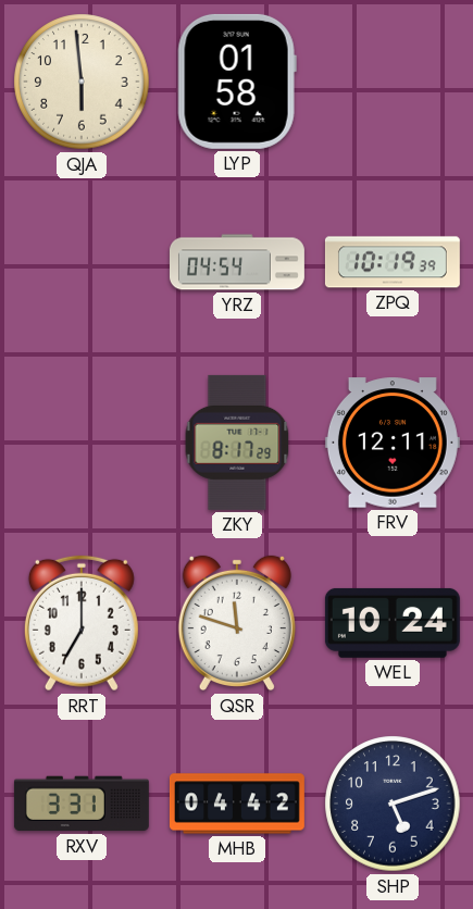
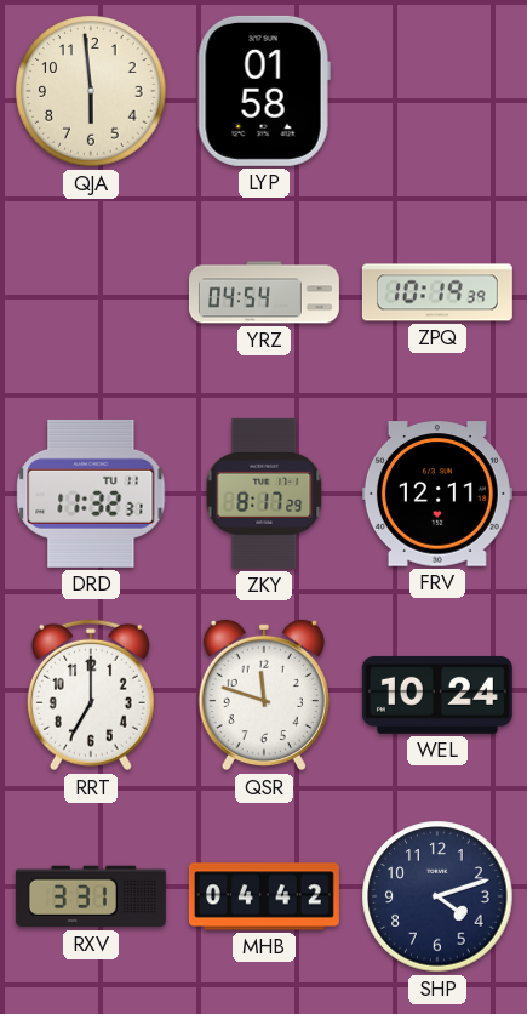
DRD: none -> 11:32 (91, 494)
SHP: 5:12 -> 4:12 (437, 896)
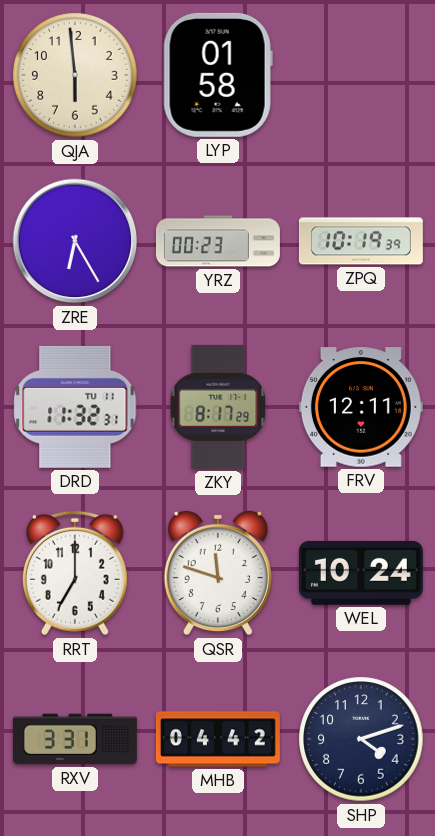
ZRE: none -> 6:25 (75, 241)
YRZ: 04:54 -> 00:23 (218, 241)
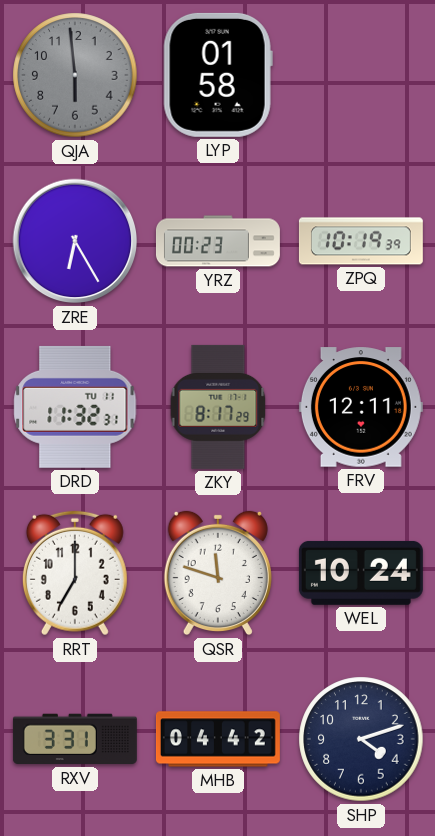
QJA dial: cream -> grey (75, 75)
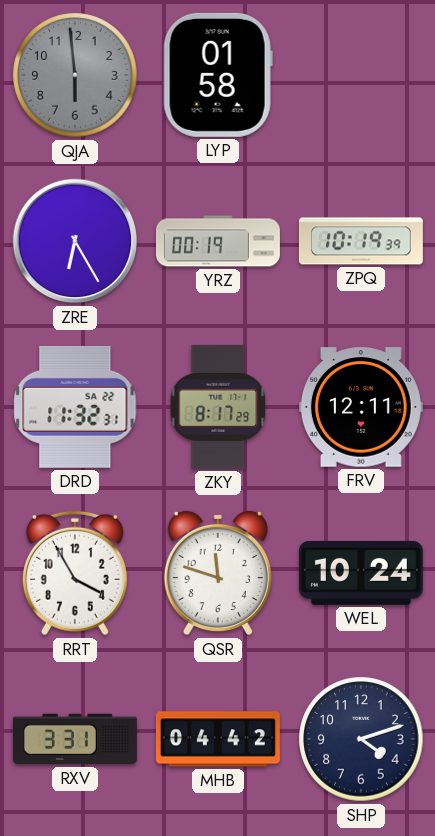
YRZ: 00:23 -> 00:19 (218, 241)
DRD date: TU 11 -> SA 22 (75, 407)
RRT: 7:00 -> 3:55 (75, 573)
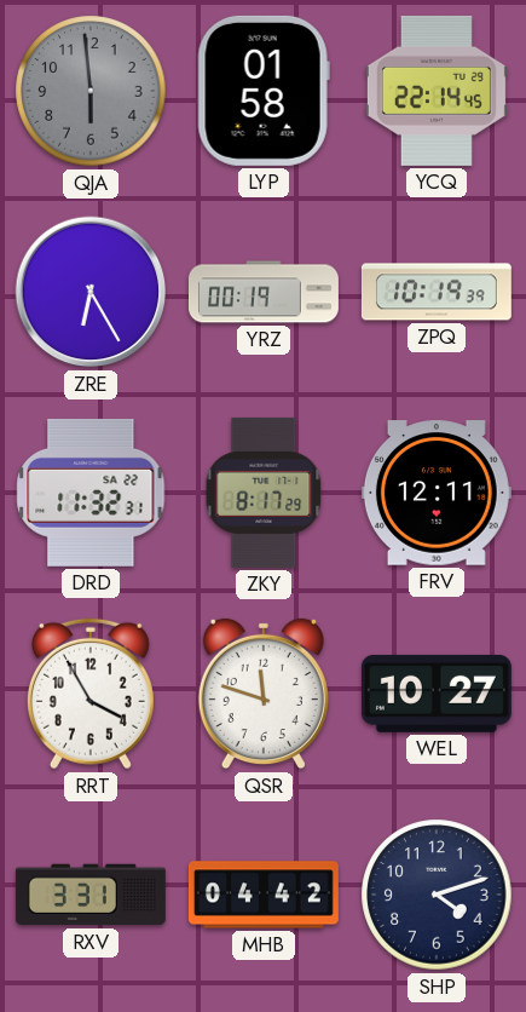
YCQ: none -> 22:14 (437, 91)
WEL: 10:24 -> 10:27 (437, 694)
